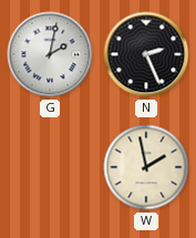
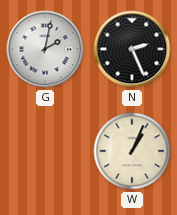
W: 1:58 -> 1:04 (132, 151)
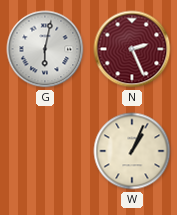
G: 2:02 -> 6:02 (45, 49)
N dial: black -> burgundy (132, 49)
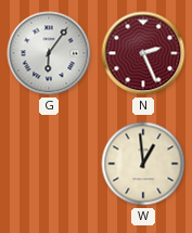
G: 6:02 -> 6:06 (49, 53)
W: 1:04 -> 12:59 (143, 164)
